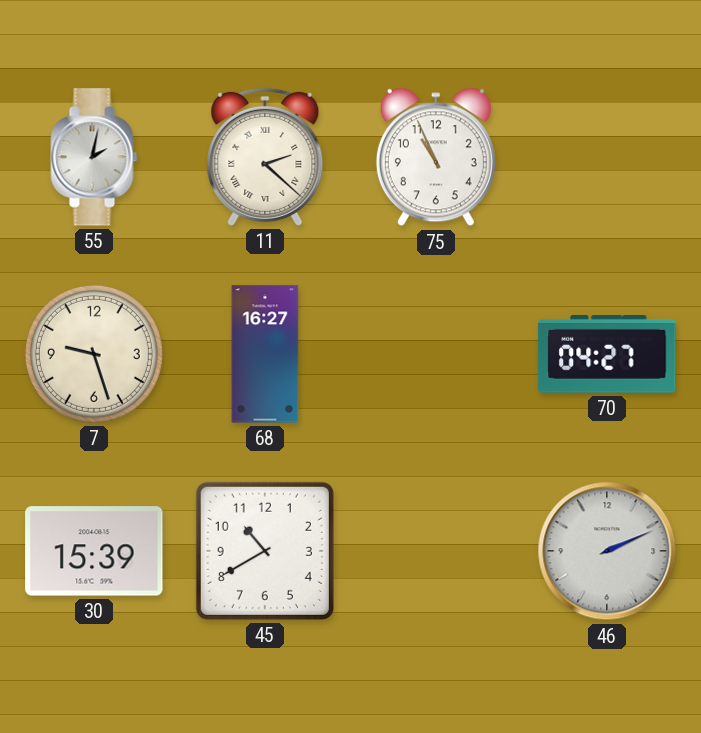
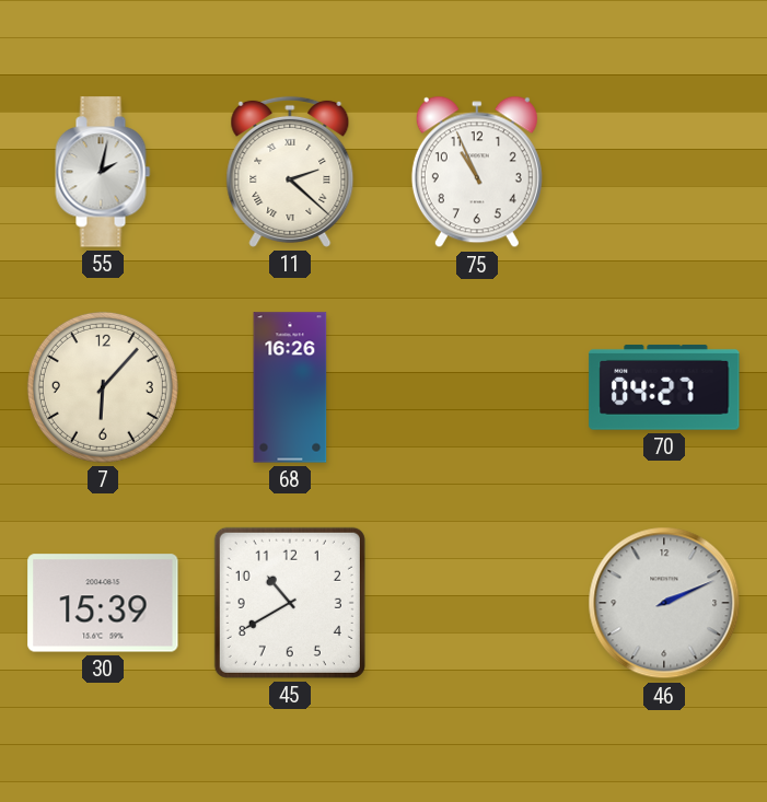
7: 9:27 -> 6:07 (103, 387)
68: 16:27 -> 16:26 (290, 387)
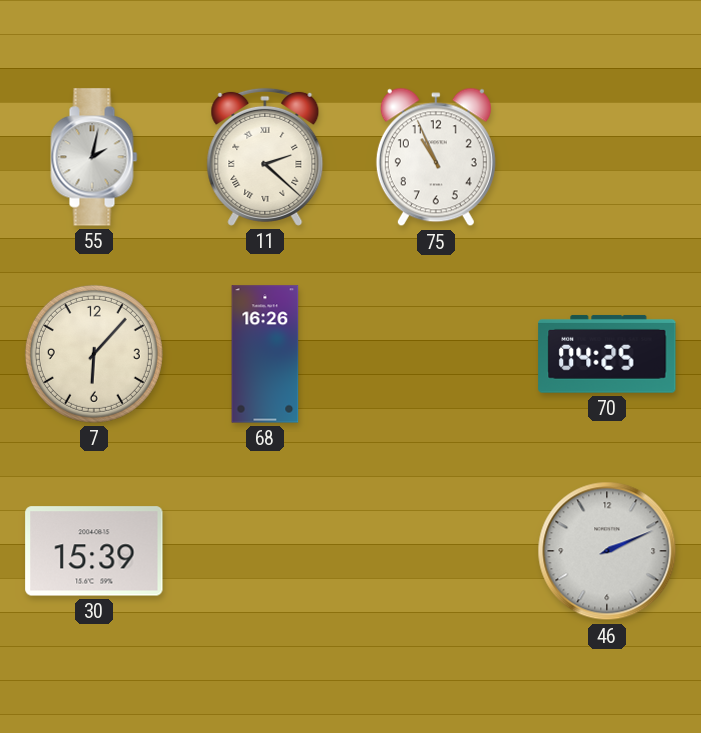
70: 04:27 -> 04:25 (607, 354)
45: 10:40 -> none (290, 603)
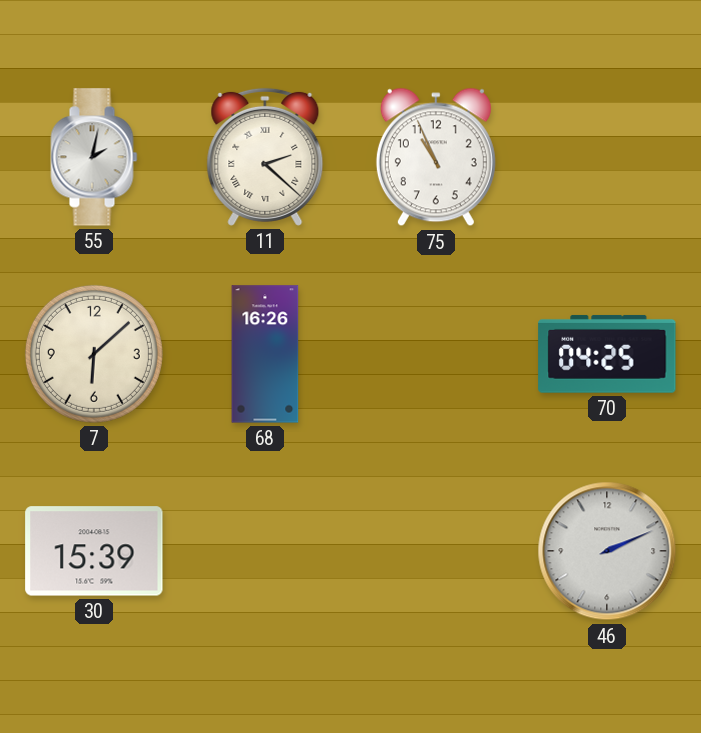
7: 6:07 -> 6:08 (94, 354)
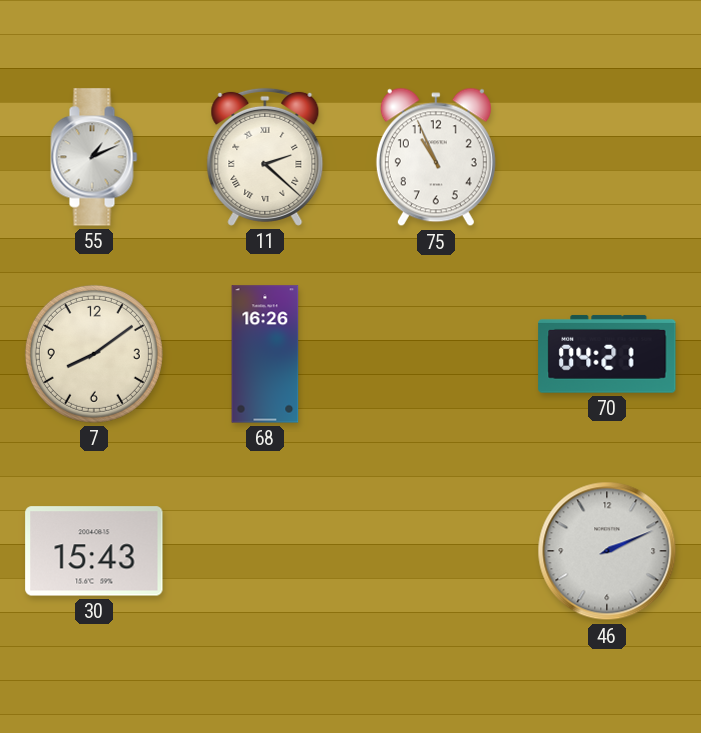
55: 2:02 -> 1:11 (94, 157)
7: 6:08 -> 8:09 (94, 354)
70: 04:25 -> 04:21 (607, 354)
30: 15:39 -> 15:43 (94, 551)
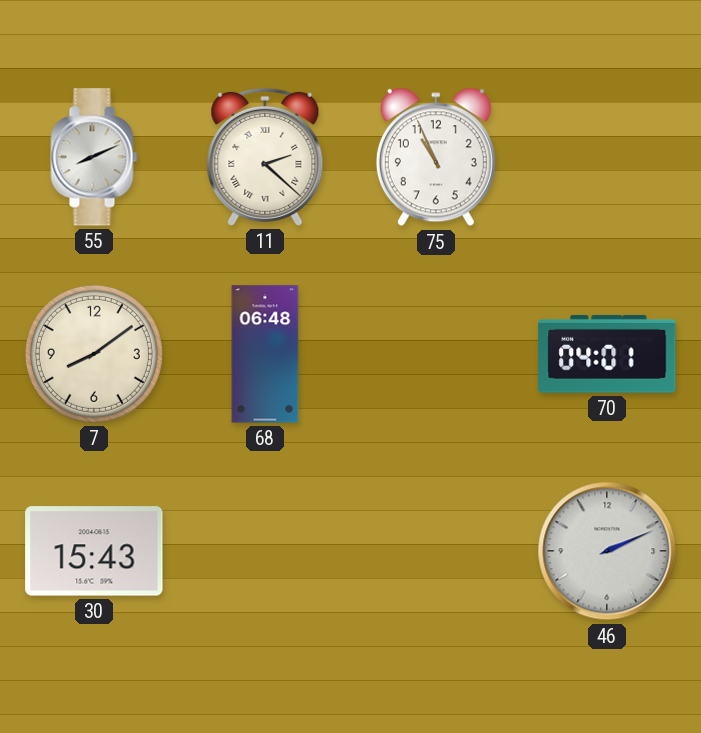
55: 1:11 -> 8:11 (94, 157)
68: 16:26 -> 06:48 (265, 354)
70: 04:21 -> 04:01 (607, 354)
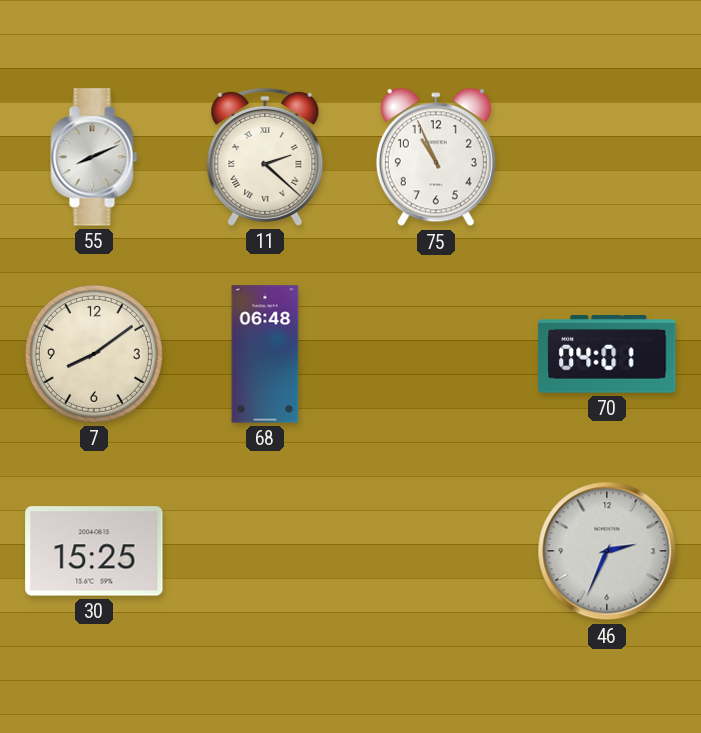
30: 15:43 -> 15:25 (94, 551)
46: 2:11 -> 2:34 (607, 551)
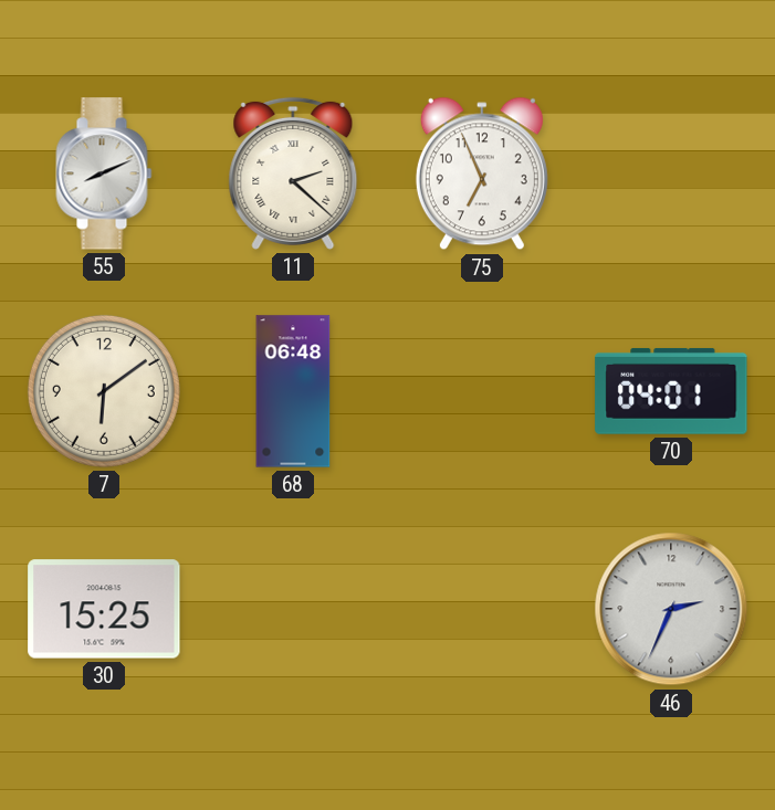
75: 10:56 -> 6:56 (482, 173)
7: 8:09 -> 6:09 (104, 391)
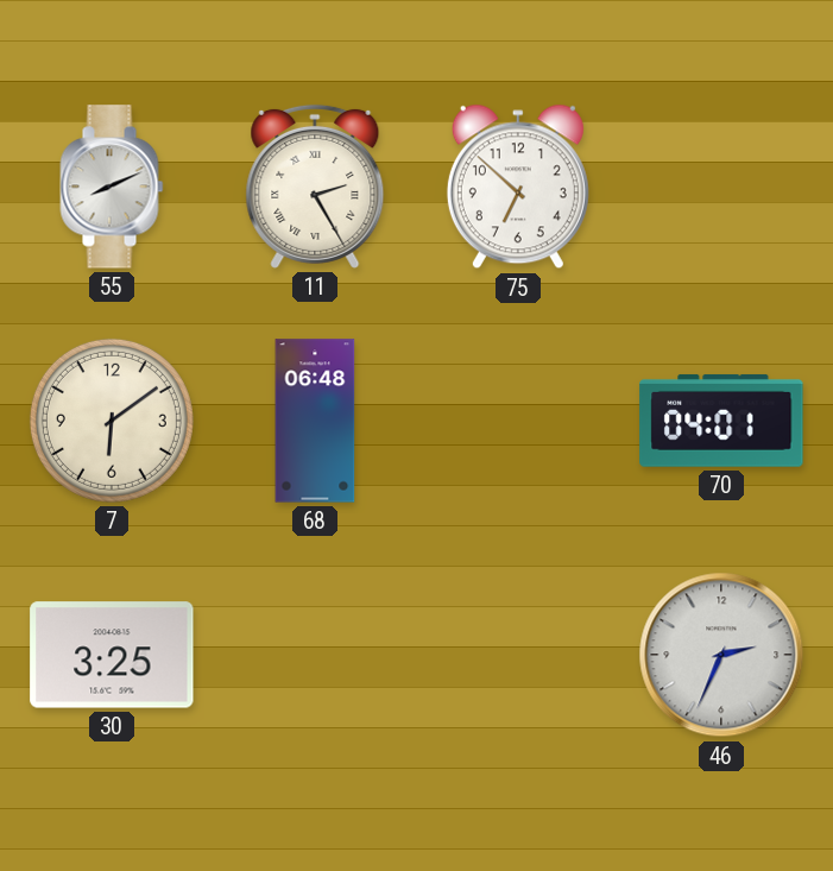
11: 2:22 -> 2:25 (315, 187)
75: 6:56 -> 6:52 (518, 187)
30: 15:25 -> 3:25 (112, 655)
